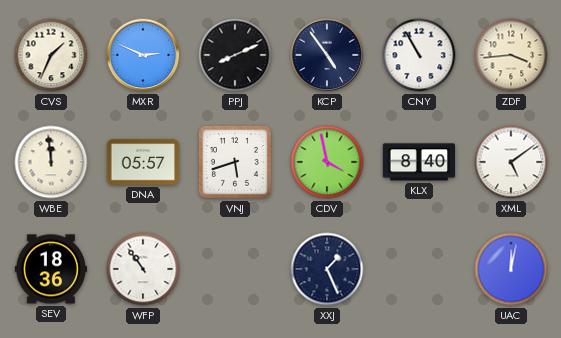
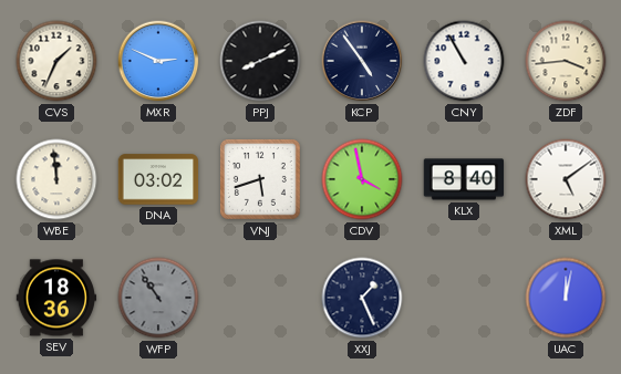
DNA: 05:57 -> 03:02 (158, 179)
WFP dial: white -> grey (158, 298)
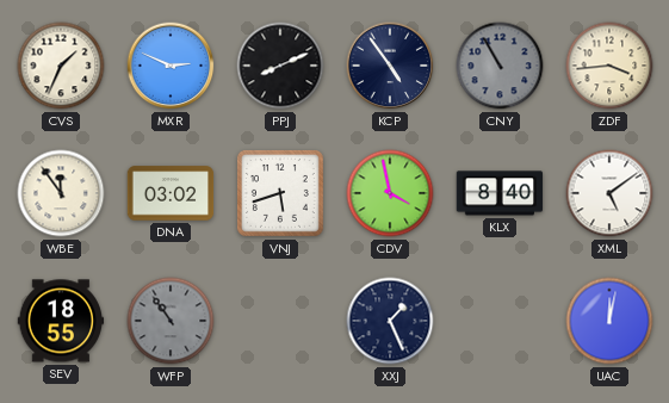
CNY dial: white -> grey (500, 66)
WBE: 11:59 -> 11:54 (61, 193)
SEV: 18:36 -> 18:55 (61, 321)
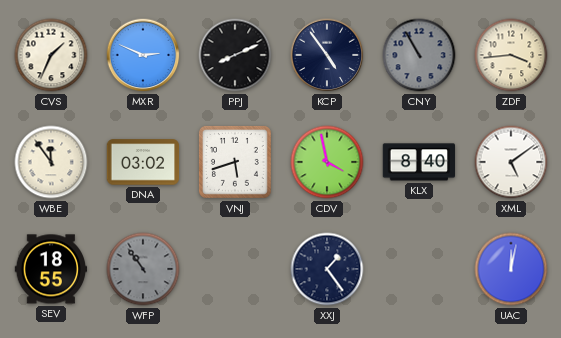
XXJ: 1:26 -> 1:24 (327, 269)
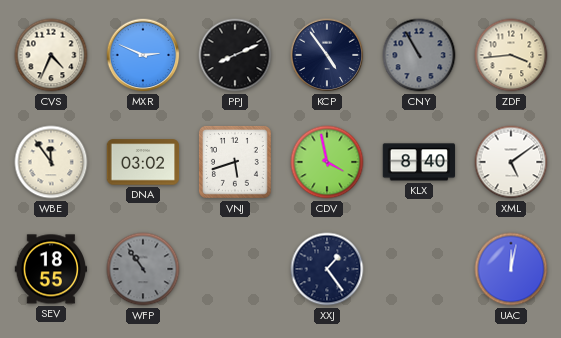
CVS: 1:34 -> 4:34 (51, 55)
